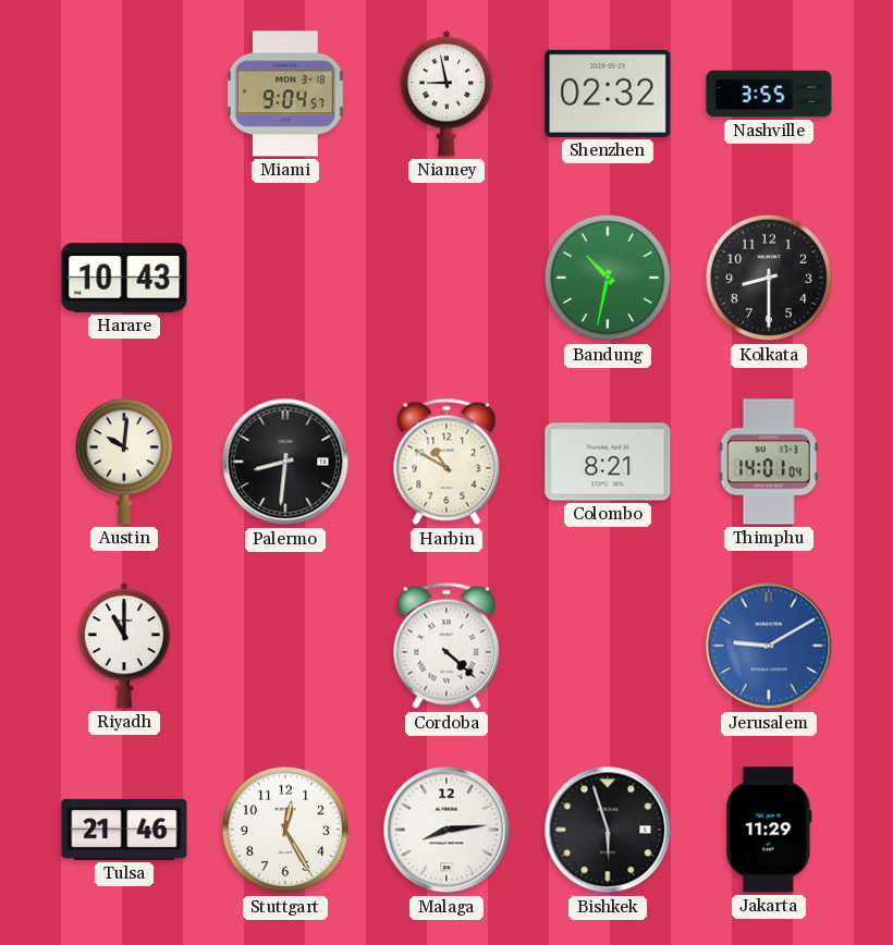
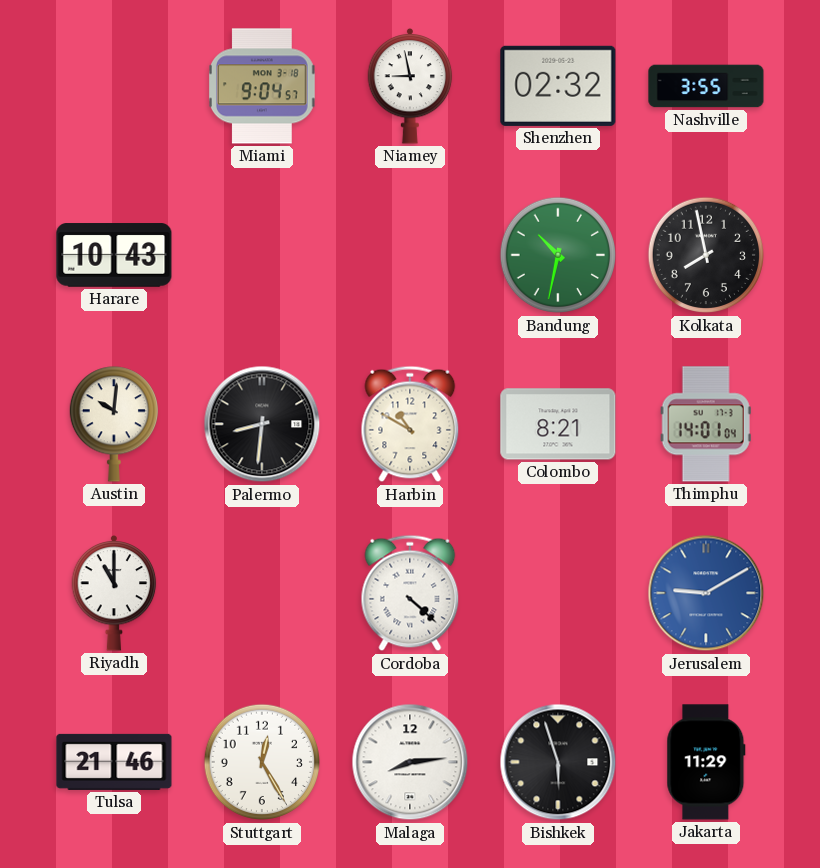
Kolkata: 8:30 -> 7:58 (706, 255)
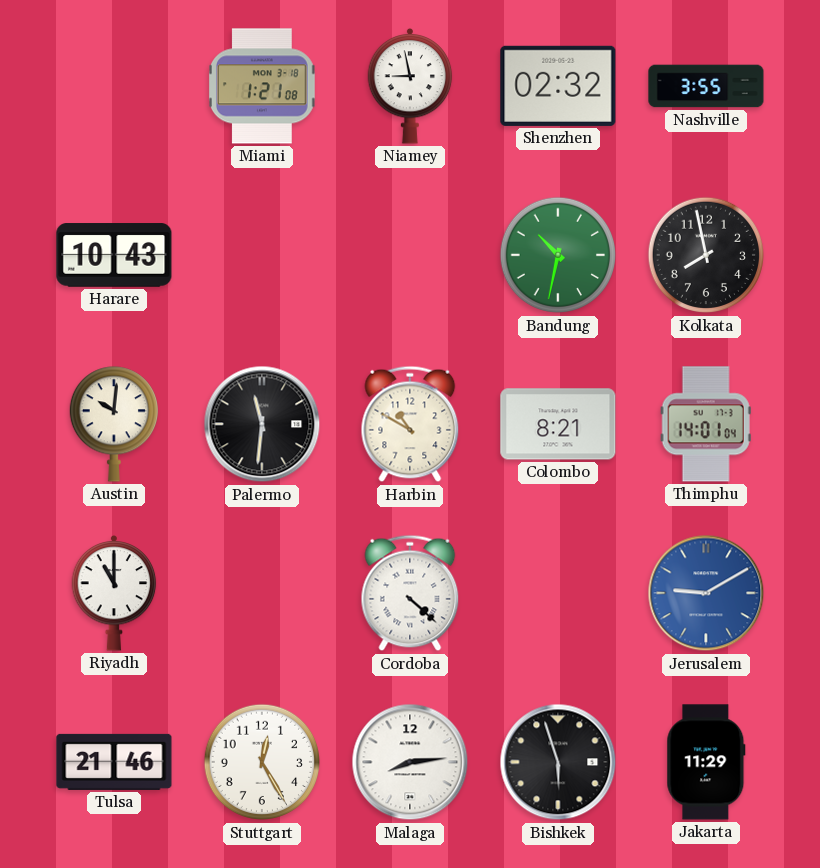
Miami: 9:04 -> 1:21 (263, 86)
Palermo: 8:31 -> 11:31 (262, 424)
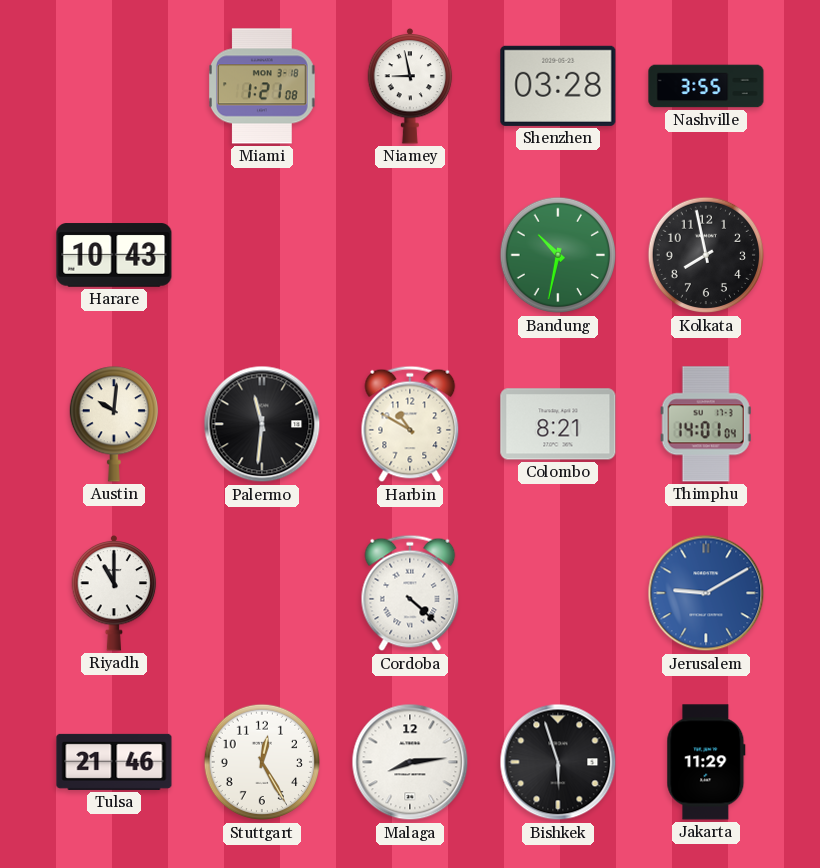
Shenzhen: 02:32 -> 03:28 (558, 86)
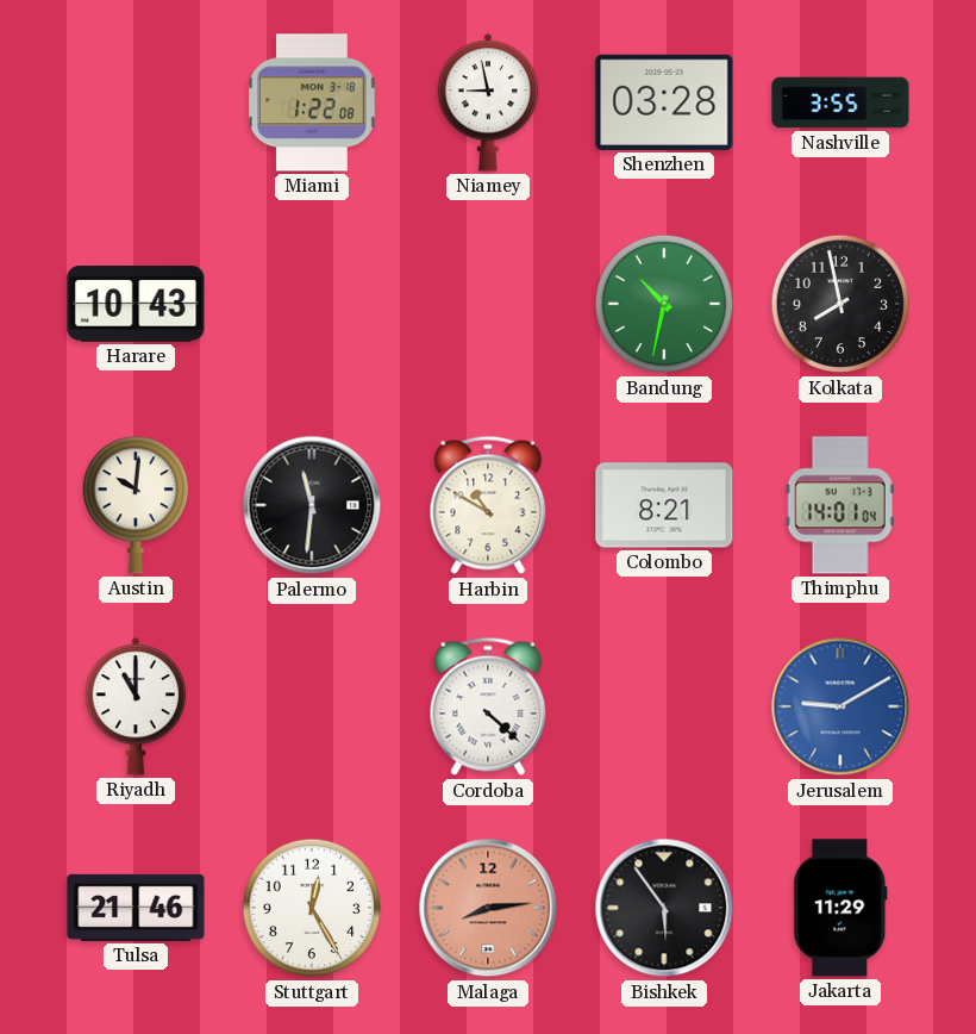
Miami: 1:21 -> 1:22 (313, 102)
Malaga dial: white -> salmon (488, 908)
Bishkek: 5:57 -> 5:54 (664, 908)
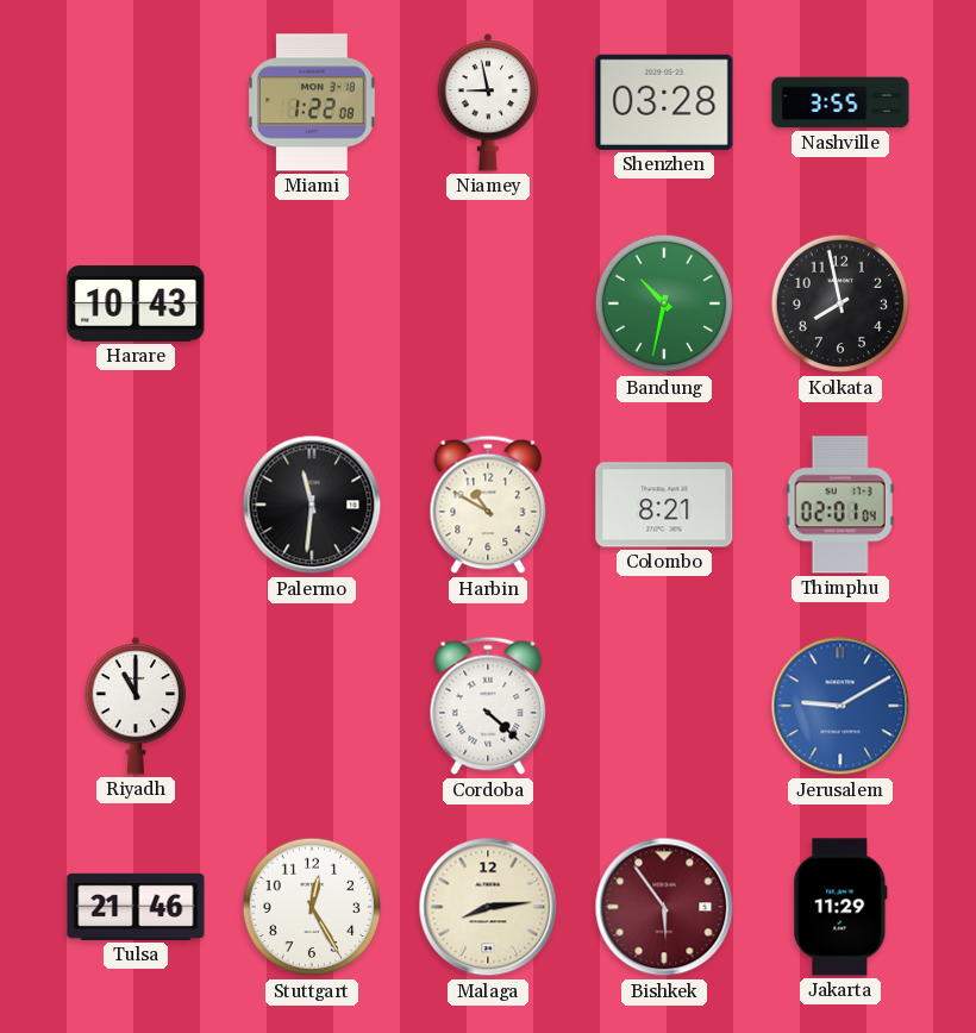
Austin: 10:01 -> none (134, 505)
Thimphu: 14:01 -> 02:01 (840, 505)
Malaga dial: salmon -> cream (488, 907)
Bishkek dial: black -> burgundy (664, 907)
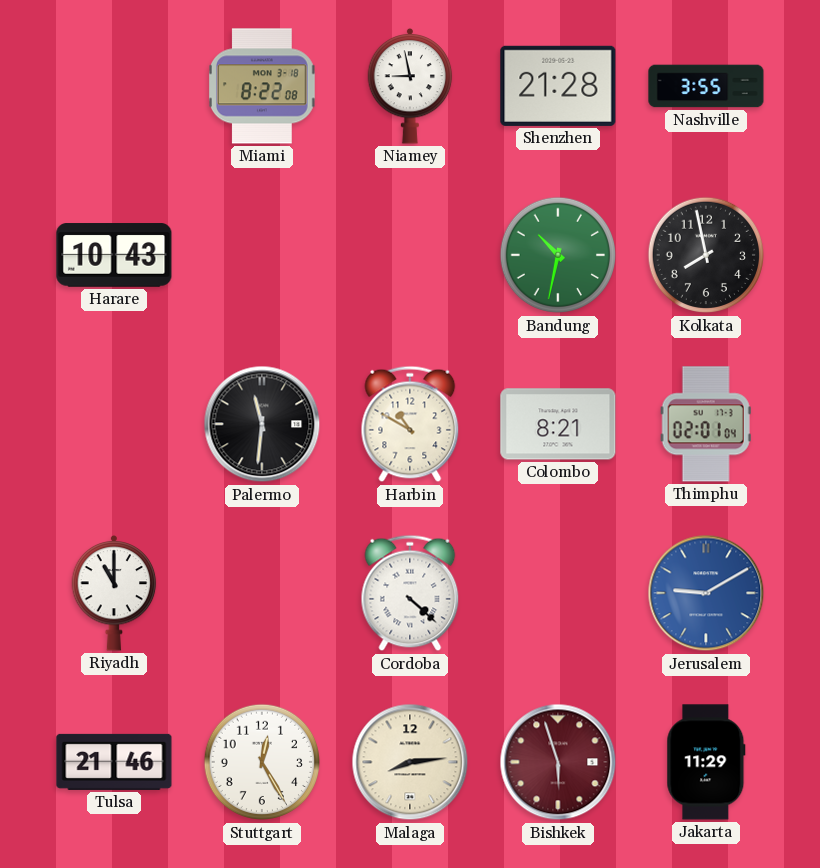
Miami: 1:22 -> 8:22 (263, 86)
Shenzhen: 03:28 -> 21:28 (558, 86)
Bishkek: 5:54 -> 5:57 (558, 762)
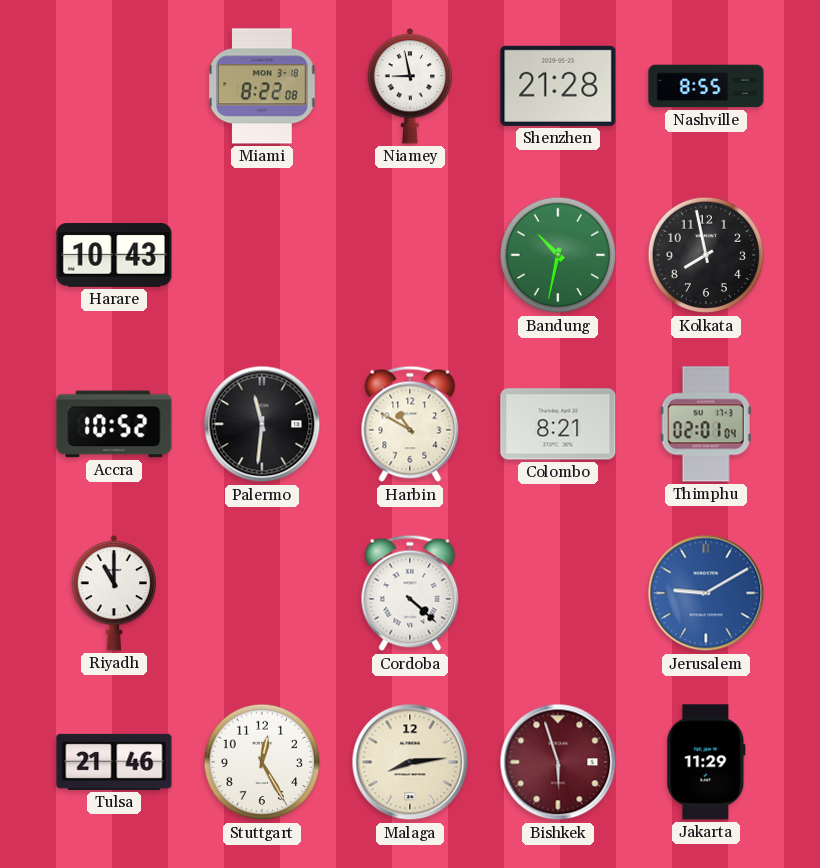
Nashville: 3:55 -> 8:55 (706, 86)
Accra: none -> 10:52 (114, 424)
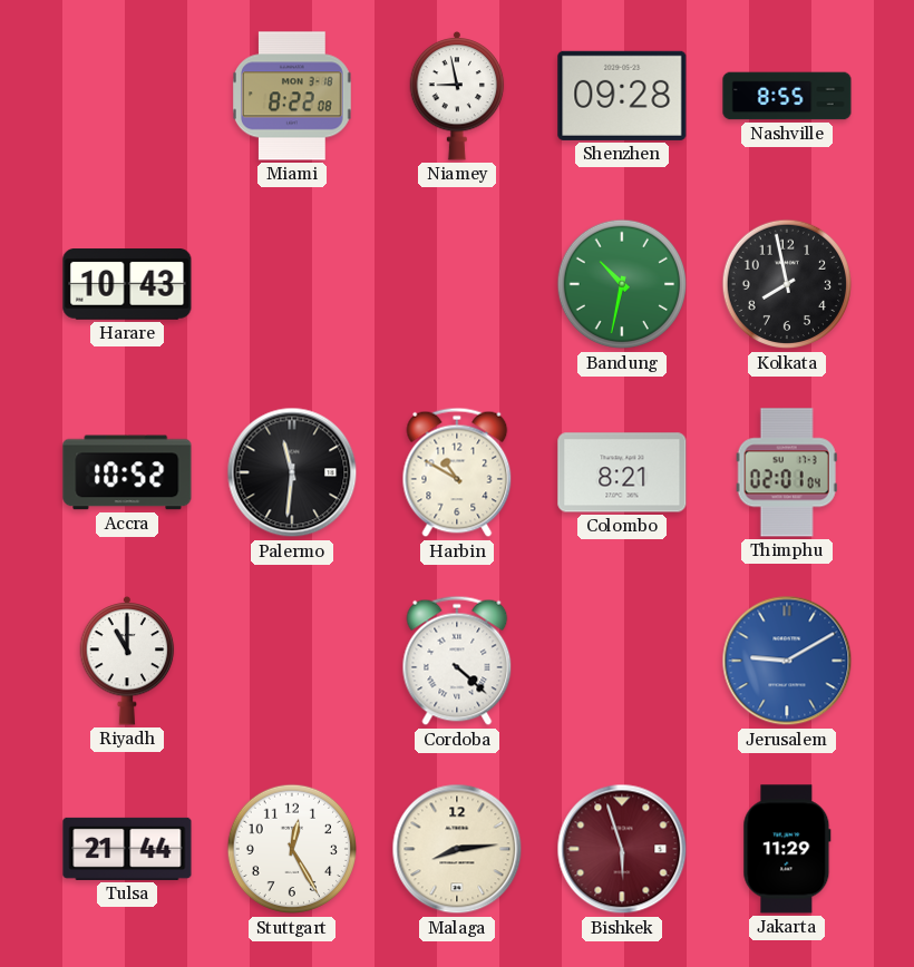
Shenzhen: 21:28 -> 09:28 (622, 96)
Tulsa: 21:46 -> 21:44 (127, 849)
